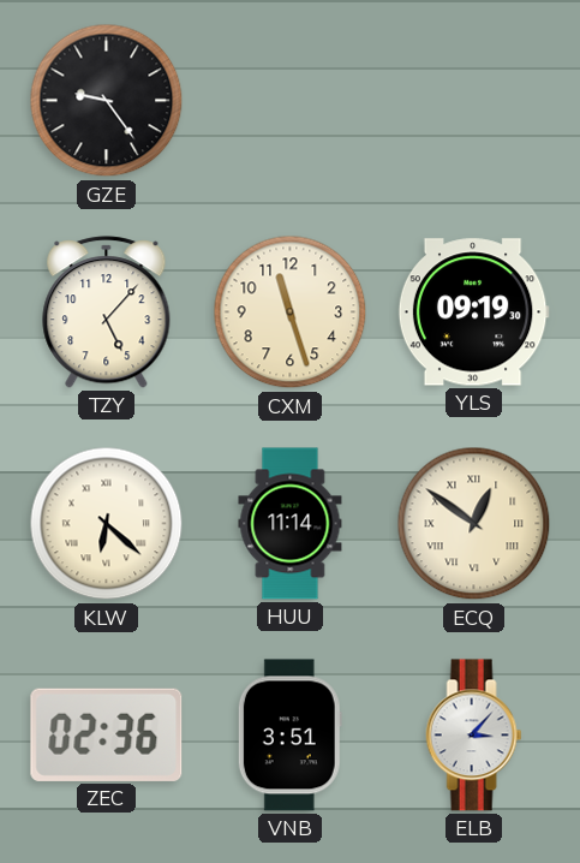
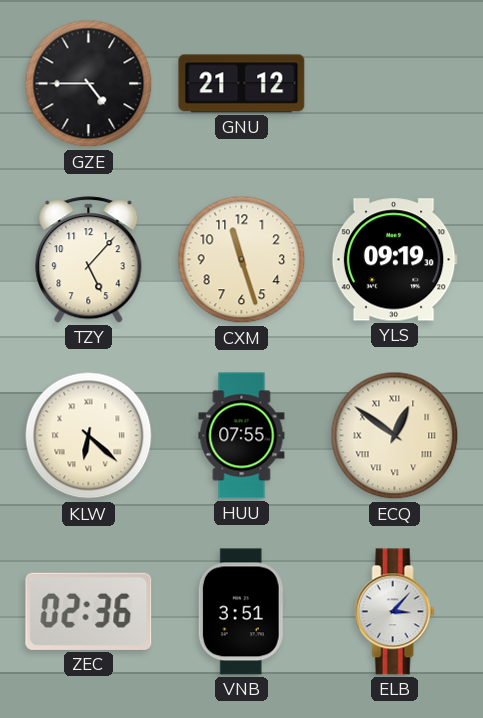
GZE: 9:24 -> 4:45 (89, 84)
GNU: none -> 21:12 (242, 84)
HUU: 11:14 -> 07:55 (242, 436)
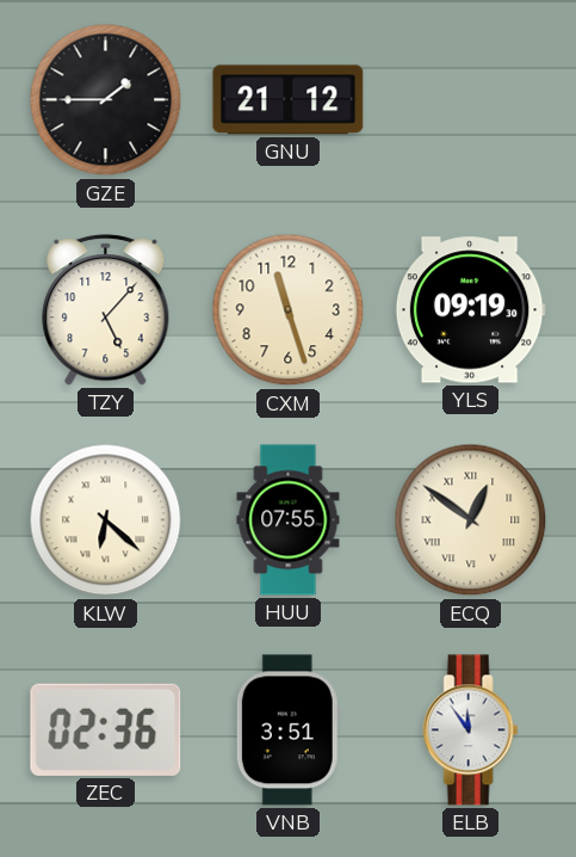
GZE: 4:45 -> 1:45 (106, 100)
ELB: 3:07 -> 11:54 (471, 730)
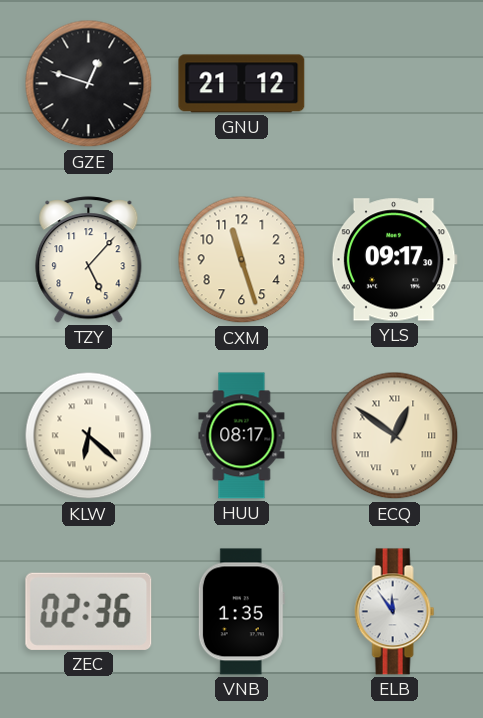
GZE: 1:45 -> 12:48 (89, 84)
YLS: 09:19 -> 09:17 (394, 260)
HUU: 07:55 -> 08:17 (242, 436)
VNB: 3:51 -> 1:35 (241, 612)
